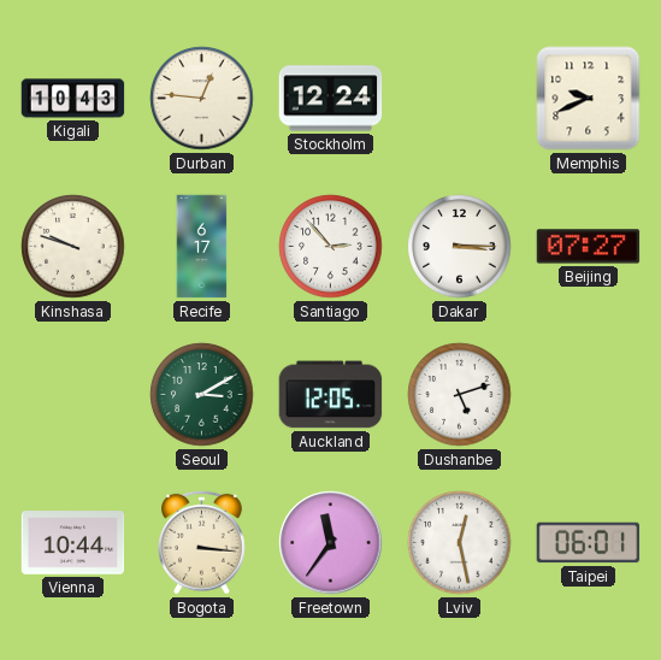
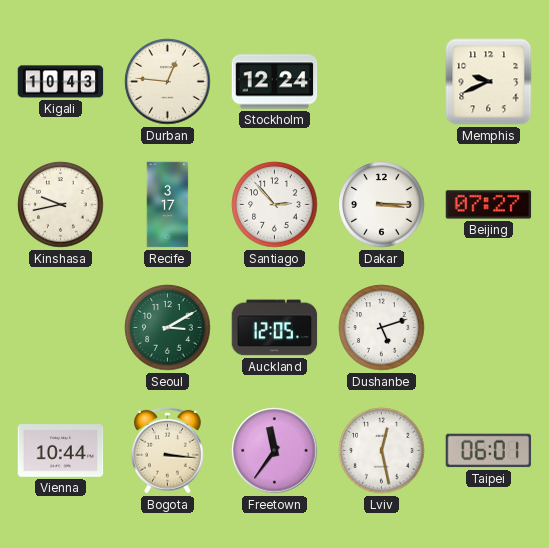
Kinshasa: 9:48 -> 9:43 (61, 205)
Recife: 6:17 -> 3:17 (168, 205)
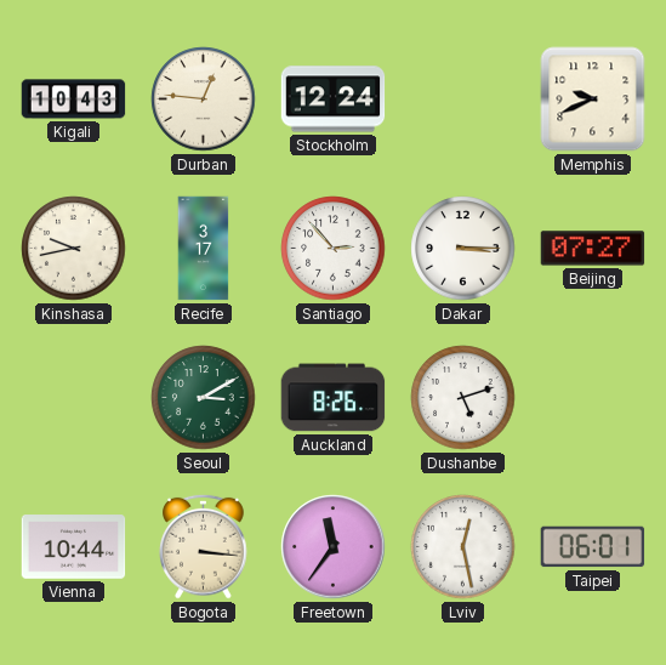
Auckland: 12:05 -> 8:26 (334, 398)
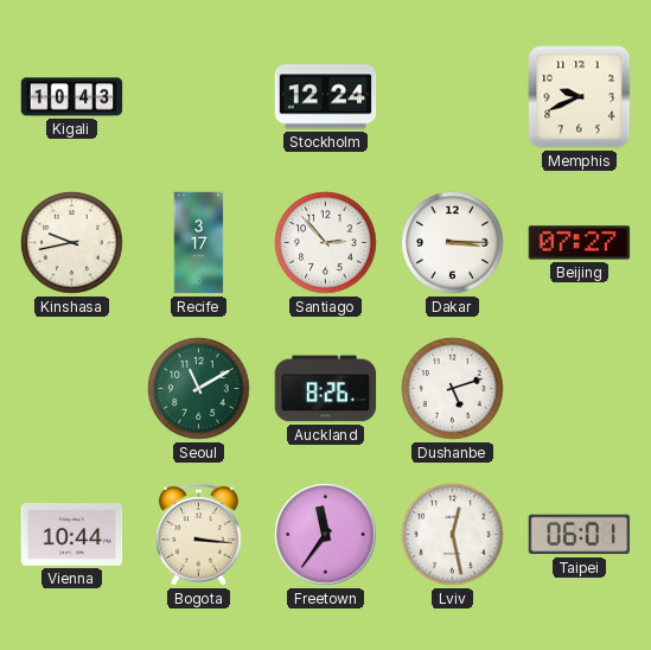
Durban: 12:46 -> none (204, 100)
Seoul: 3:10 -> 11:10 (199, 389)
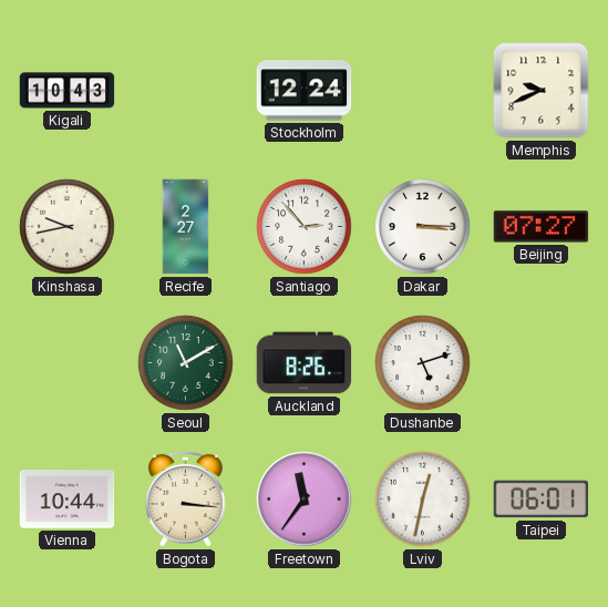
Recife: 3:17 -> 2:27 (186, 227)
Lviv: 12:28 -> 12:32 (423, 500)
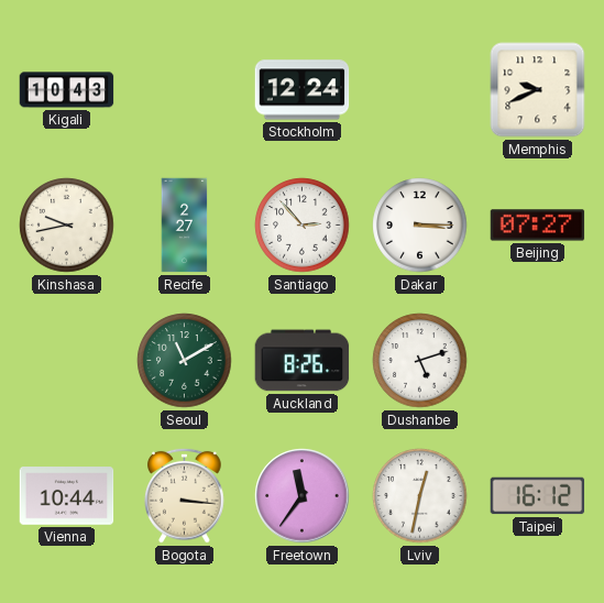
Taipei: 06:01 -> 16:12 (538, 496)
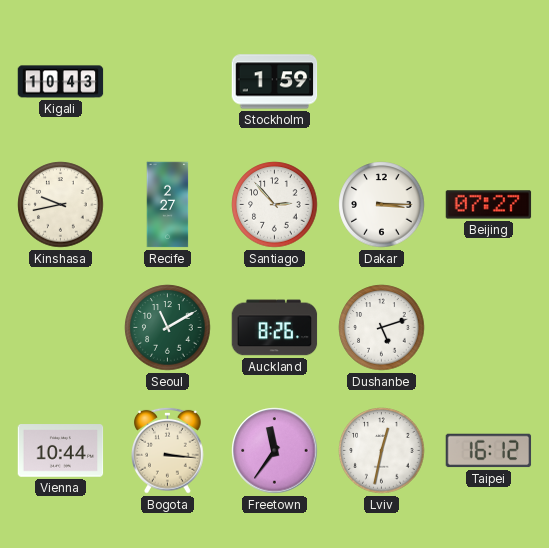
Stockholm: 12:24 -> 1:59 (275, 82)
Memphis: 9:41 -> none (538, 90)
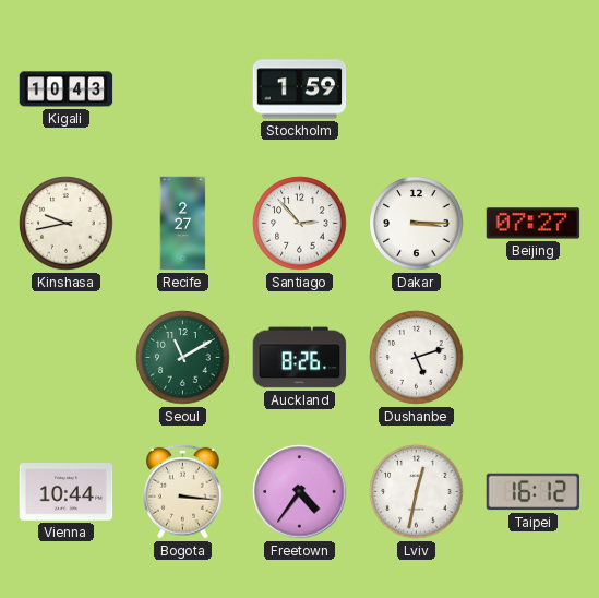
Freetown: 11:36 -> 4:36 (300, 492)
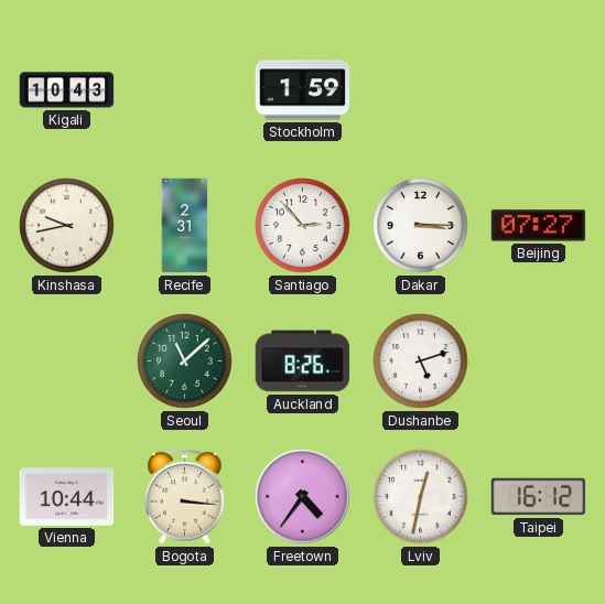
Recife: 2:27 -> 2:31 (185, 226)
Seoul: 11:10 -> 11:08 (185, 362)
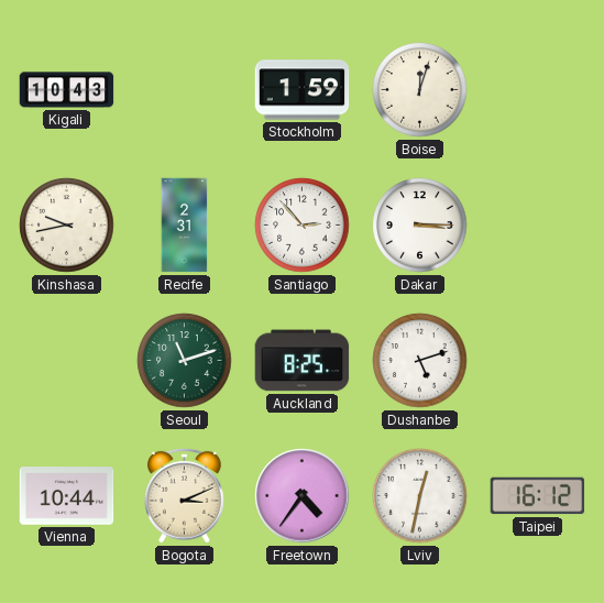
Boise: none -> 12:03 (420, 90)
Beijing: 07:27 -> none (539, 226)
Seoul: 11:08 -> 11:12 (185, 361)
Auckland: 8:26 -> 8:25 (303, 361)
Bogota: 3:16 -> 3:11 (185, 495)
